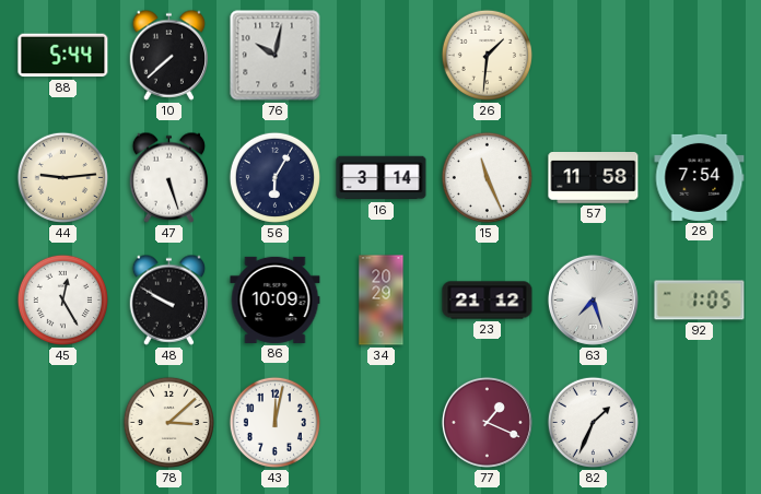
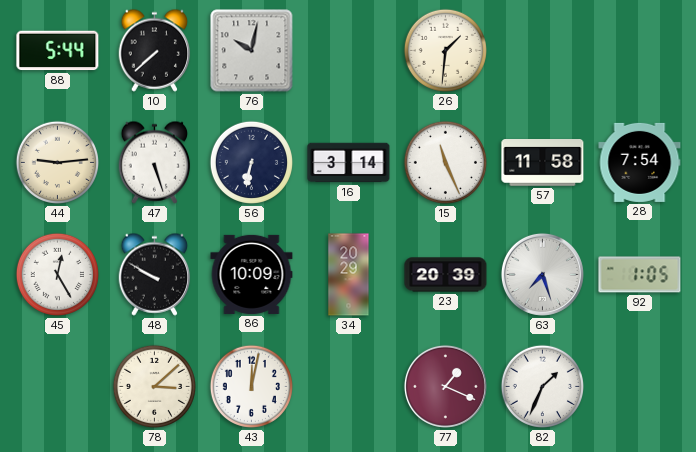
56: 6:05 -> 6:32 (251, 162)
23: 21:12 -> 20:39 (446, 275)
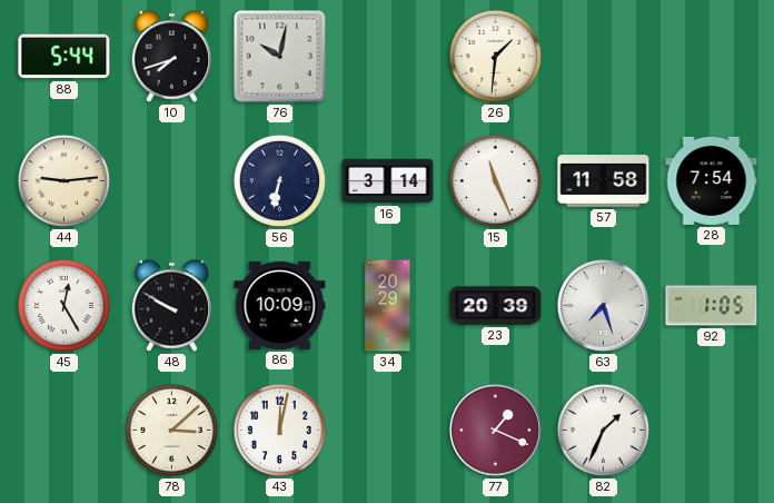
10: 7:38 -> 7:42 (172, 56)
47: 5:27 -> none (155, 162)
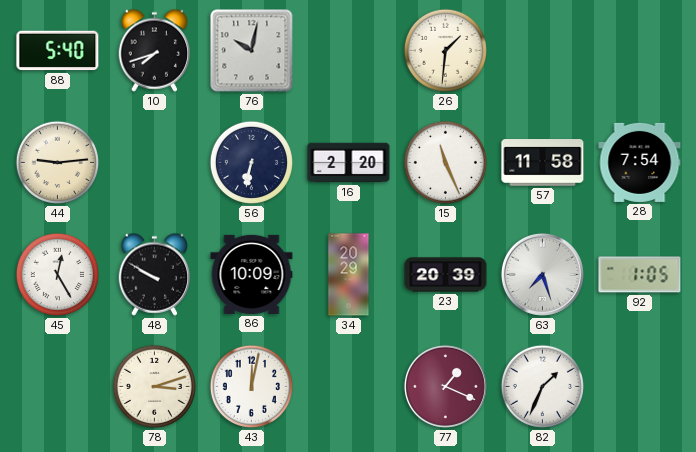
88: 5:44 -> 5:40 (58, 51)
16: 3:14 -> 2:20 (349, 163)
78: 3:08 -> 3:12 (154, 386)
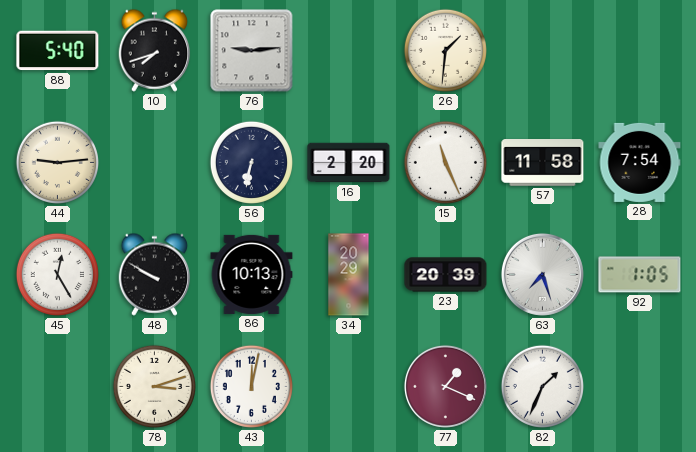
76: 10:02 -> 9:14 (252, 51)
86: 10:09 -> 10:13 (252, 274)
